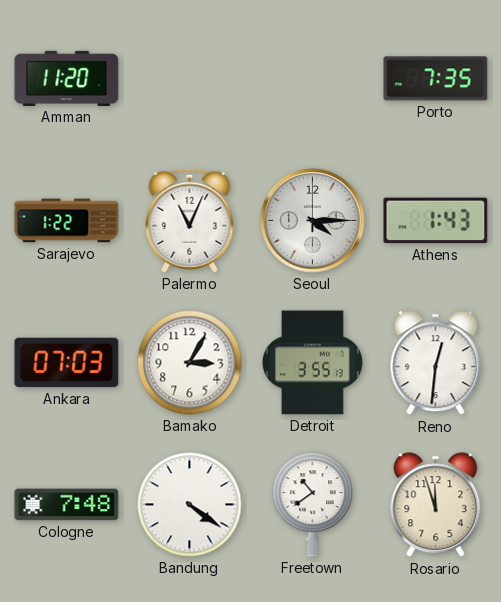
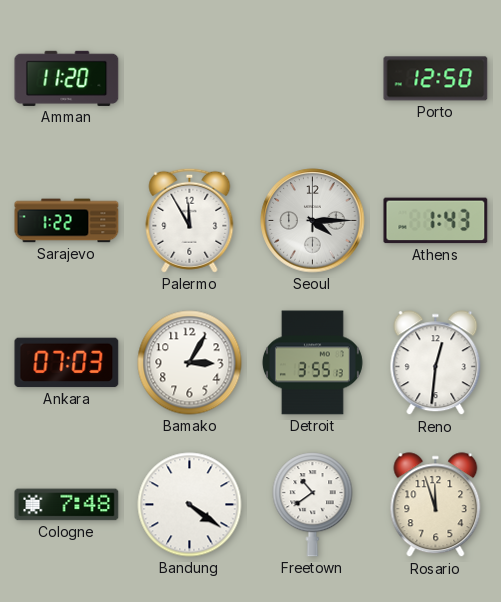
Porto: 7:35 -> 12:50 (436, 79)
Palermo: 11:04 -> 11:55 (190, 220)
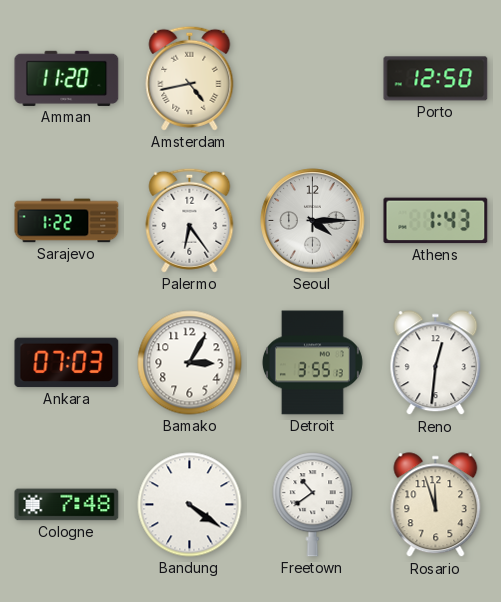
Amsterdam: none -> 4:43 (190, 78)
Palermo: 11:55 -> 6:24 (190, 220)
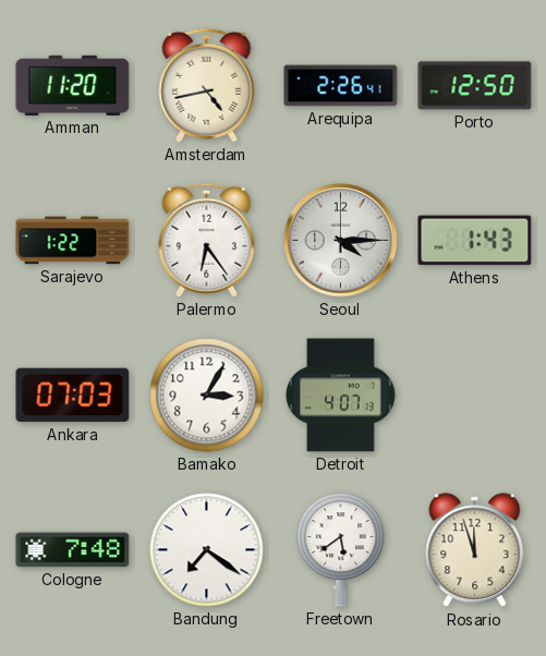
Arequipa: none -> 2:26 (341, 86)
Detroit: 3:55 -> 4:07 (340, 396)
Reno: 12:31 -> none (436, 363)
Bandung: 4:21 -> 7:21 (207, 550)
Freetown: 10:39 -> 5:39 (341, 550)
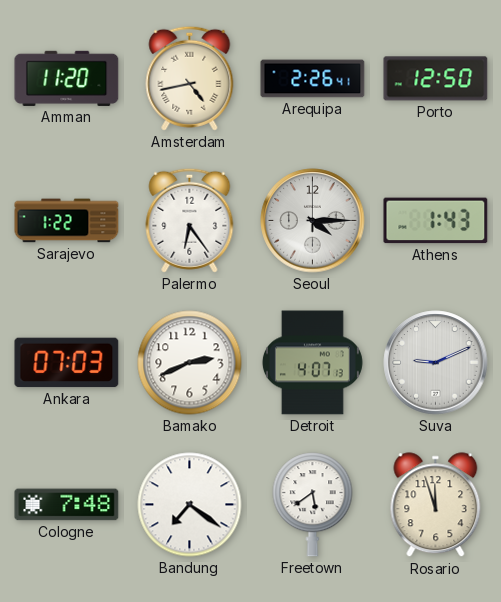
Bamako: 3:05 -> 2:41 (190, 363)
Suva: none -> 9:11 (436, 363)
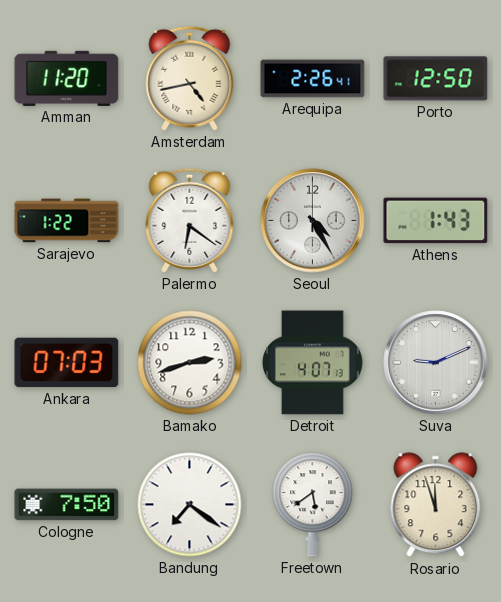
Palermo: 6:24 -> 6:21 (190, 220)
Seoul: 4:15 -> 4:25 (313, 221)
Bamako: 2:41 -> 2:42 (190, 363)
Cologne: 7:48 -> 7:50 (67, 505)
